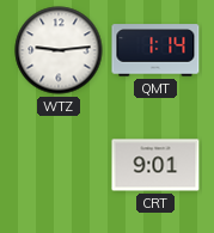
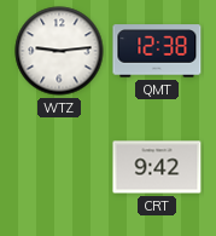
QMT: 1:14 -> 12:38 (157, 51)
CRT: 9:01 -> 9:42 (157, 167)
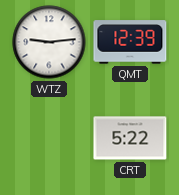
QMT: 12:38 -> 12:39 (130, 42)
CRT: 9:42 -> 5:22 (130, 138)
